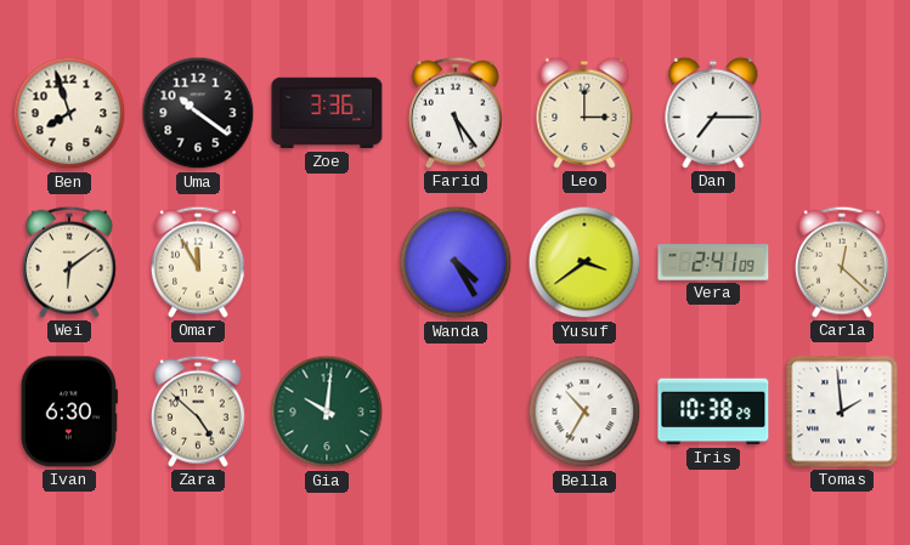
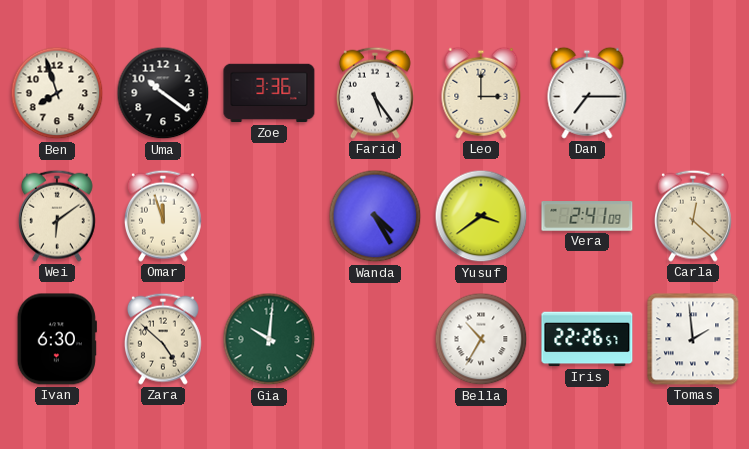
Omar: 11:55 -> 11:57 (163, 216)
Iris: 10:38 -> 22:26 (587, 339)
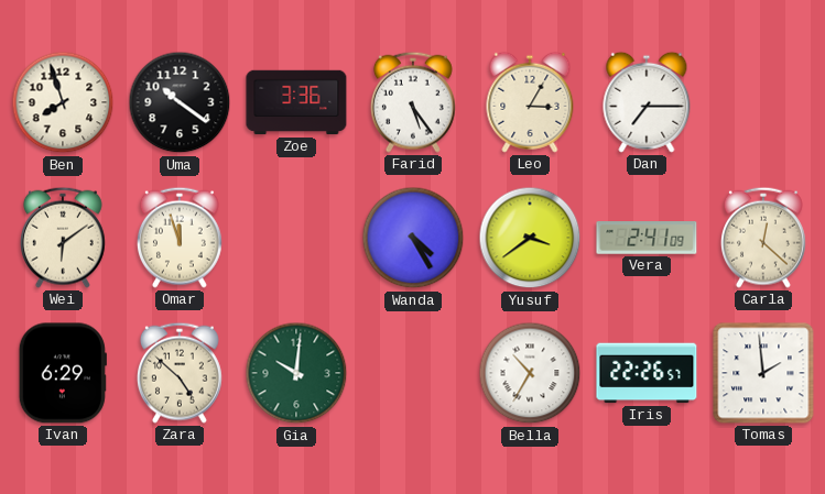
Leo: 3:00 -> 3:05 (530, 102)
Ivan: 6:30 -> 6:29 (63, 373)
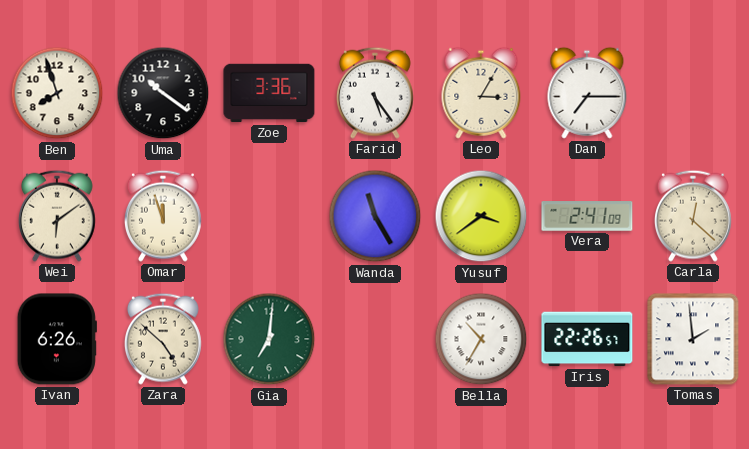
Wanda: 4:25 -> 11:25 (375, 216)
Ivan: 6:29 -> 6:26 (57, 339)
Gia: 10:01 -> 7:01 (269, 339)
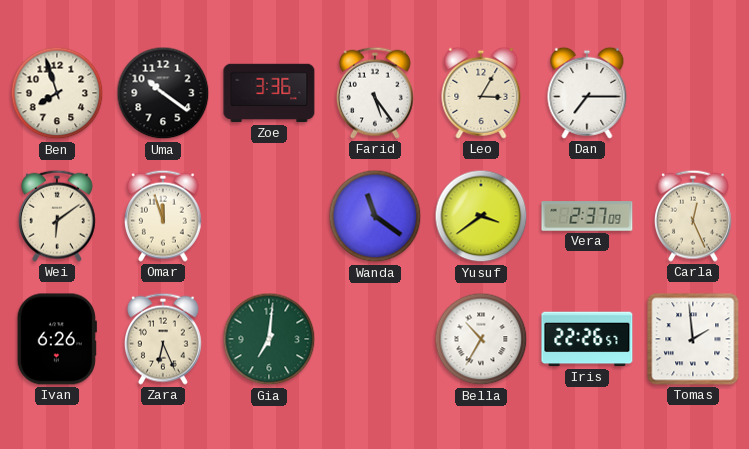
Wanda: 11:25 -> 11:21 (375, 216)
Vera: 2:41 -> 2:37 (587, 216)
Carla: 12:22 -> 12:26 (693, 216)
Zara: 4:52 -> 6:26 (163, 339)
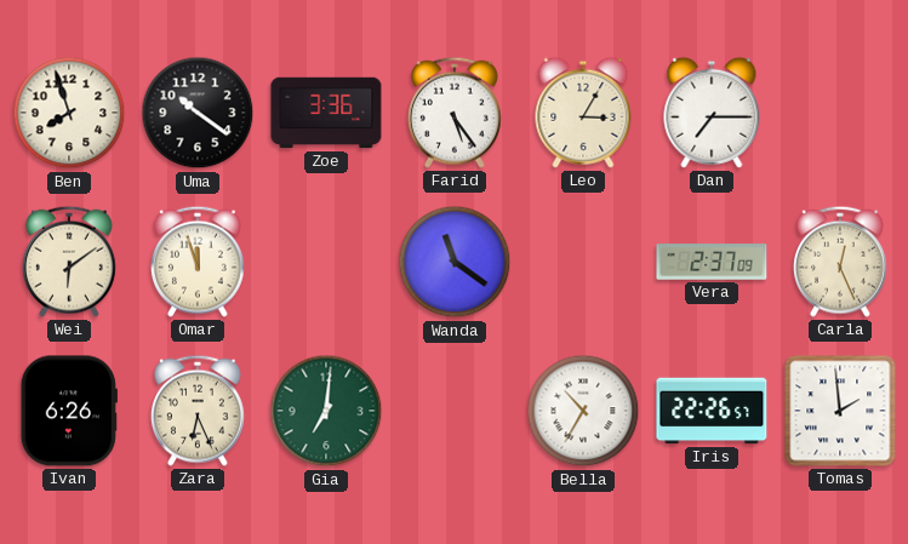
Yusuf: 3:39 -> none (481, 216)
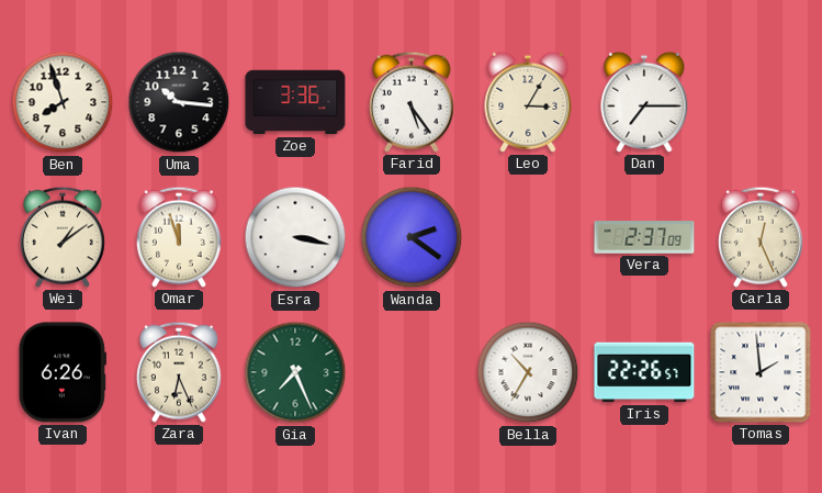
Uma: 10:21 -> 10:16 (179, 102)
Wei: 6:09 -> 1:09 (63, 237)
Esra: none -> 3:17 (295, 237)
Wanda: 11:21 -> 2:21 (412, 237)
Gia: 7:01 -> 7:26 (295, 372)
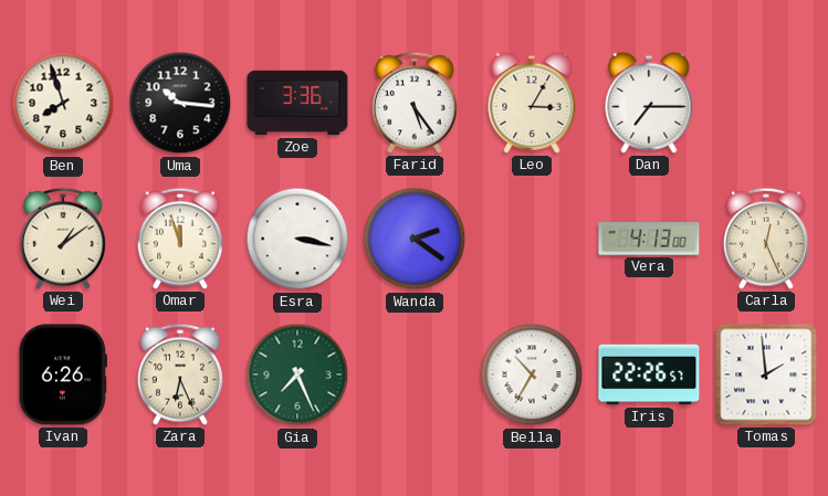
Vera: 2:37 -> 4:13 (649, 239)
